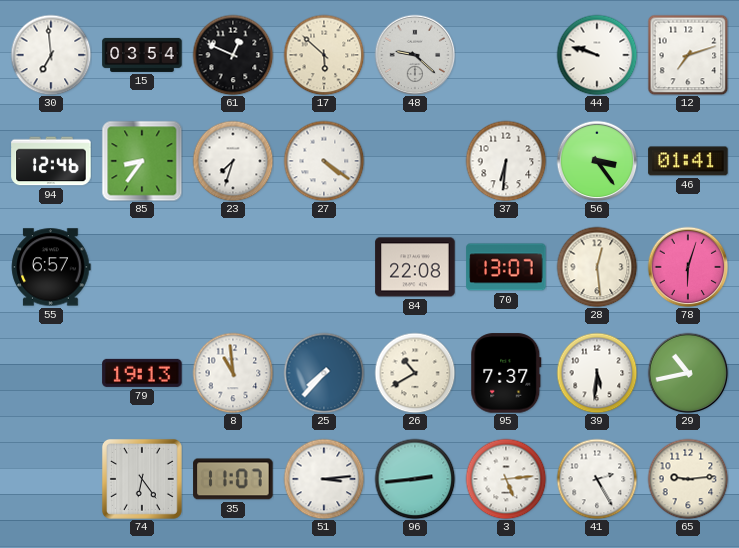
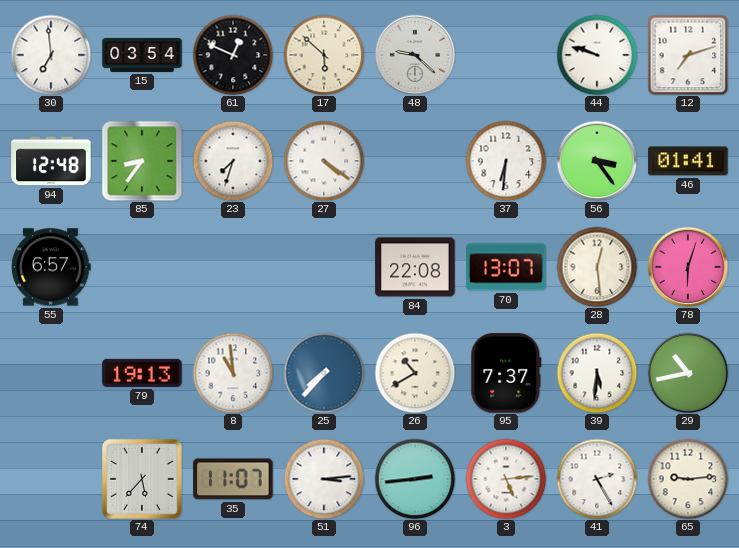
94: 12:46 -> 12:48 (51, 161)
74: 6:24 -> 5:37 (142, 479)
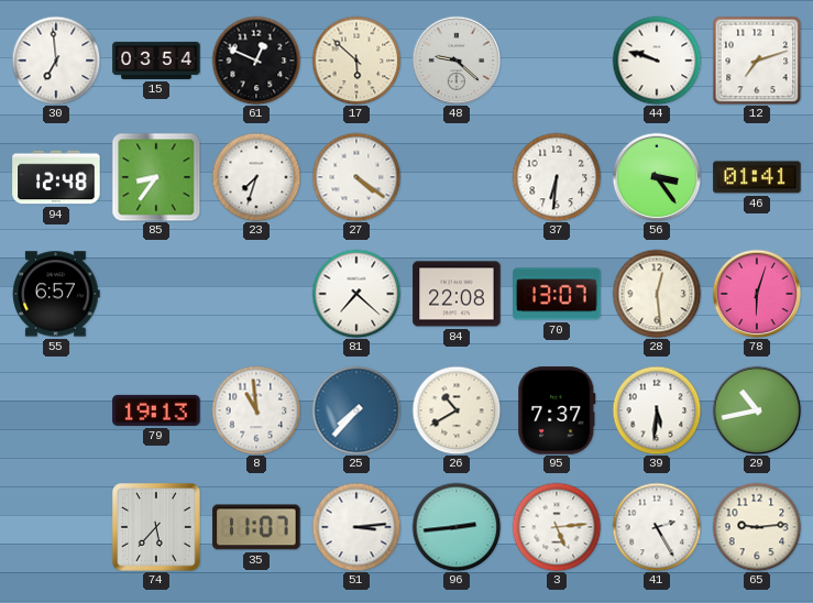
81: none -> 7:22 (356, 294)
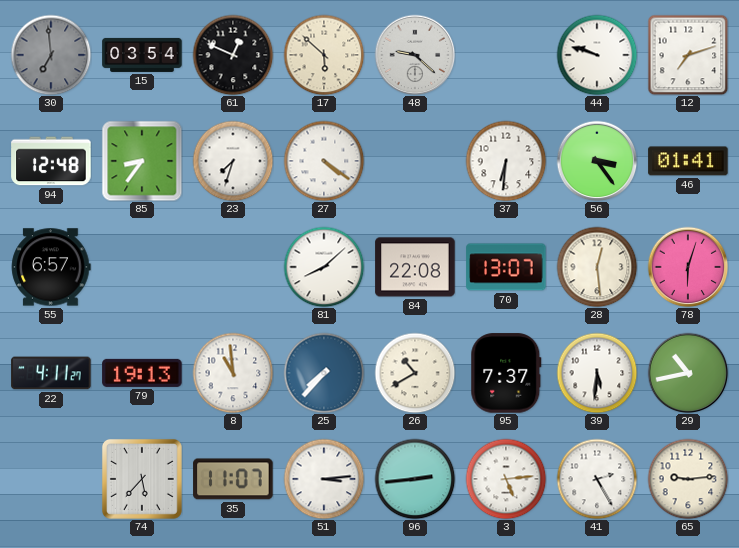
30 dial: white -> grey (51, 55)
81: 7:22 -> 8:08 (324, 267)
22: none -> 4:11 (51, 373)
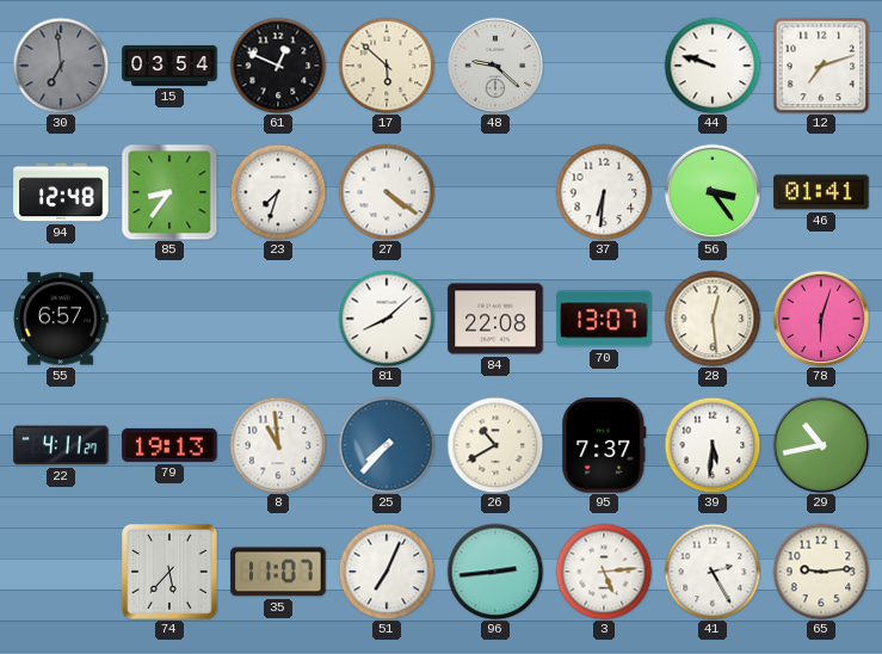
51: 3:14 -> 7:04 (387, 572)
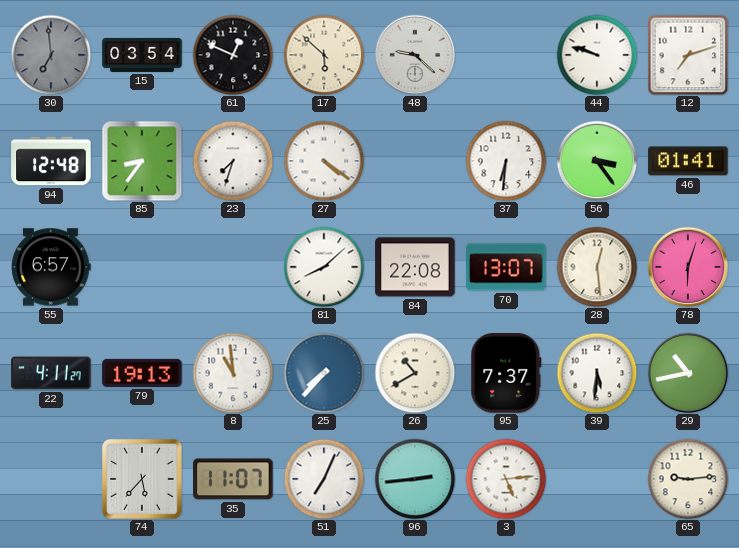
41: 2:25 -> none (713, 572)
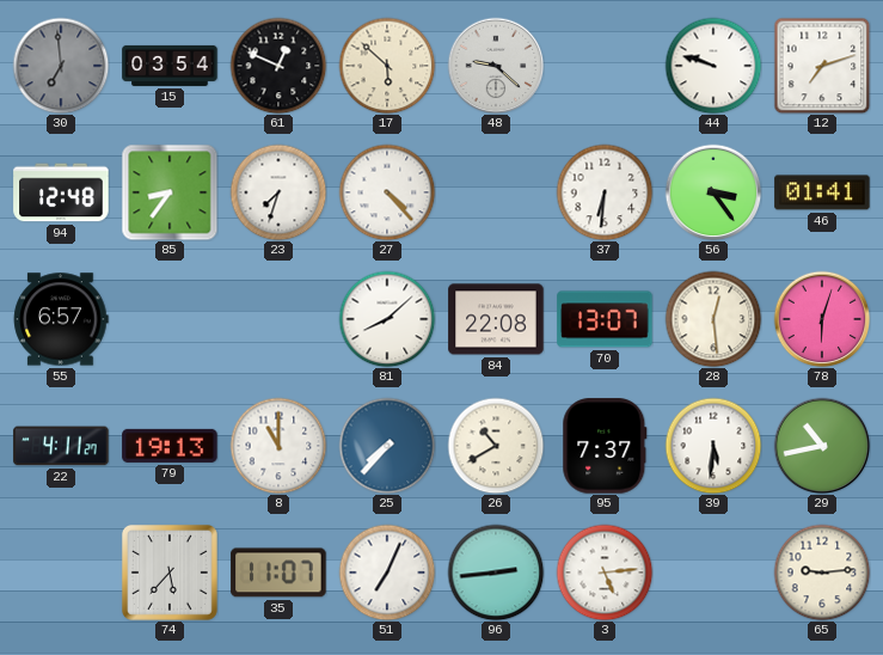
27: 4:21 -> 4:23 (387, 192)
8: 10:59 -> 11:00 (278, 446)
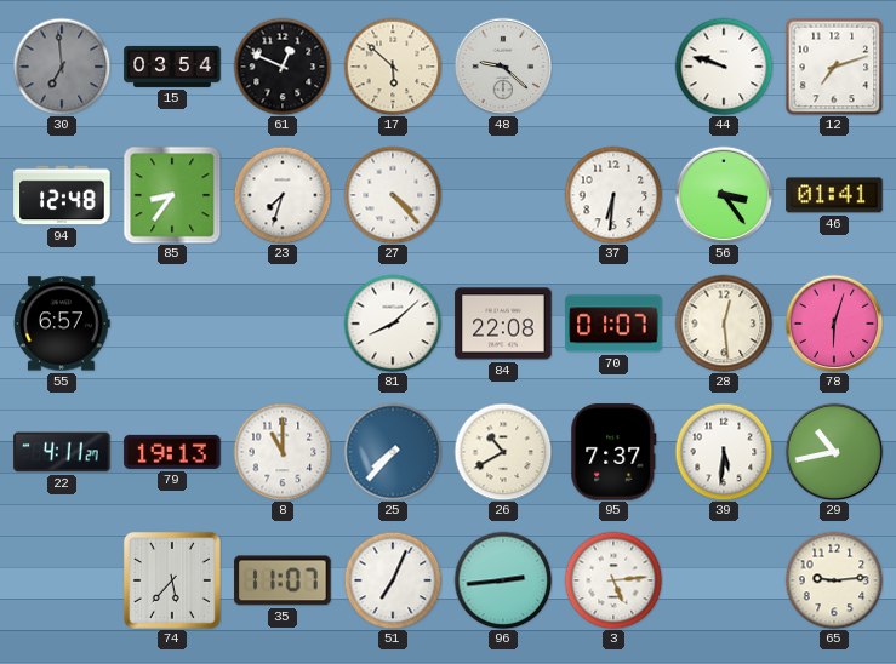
70: 13:07 -> 01:07 (613, 324)
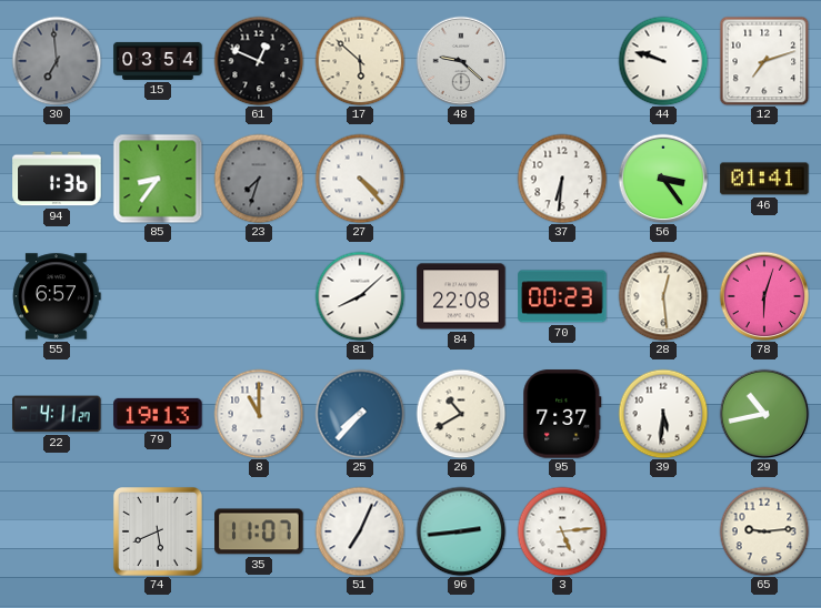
94: 12:48 -> 1:36 (57, 179)
23 dial: white -> grey (259, 179)
70: 01:07 -> 00:23 (562, 296)
74: 5:37 -> 5:41 (158, 531)
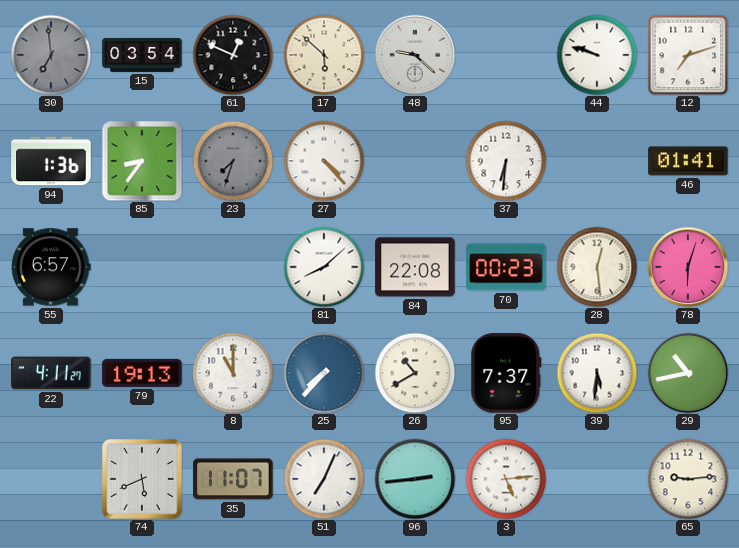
56: 3:24 -> none (663, 179)
